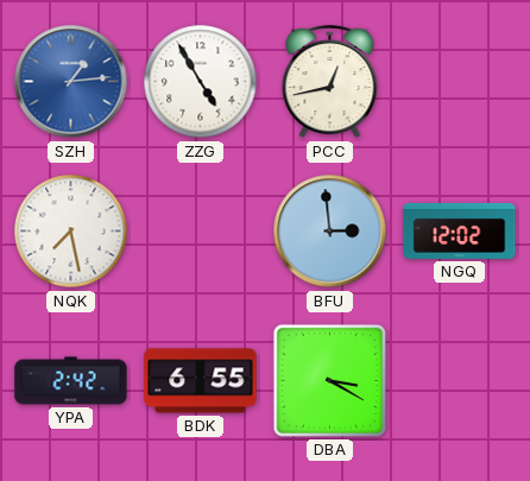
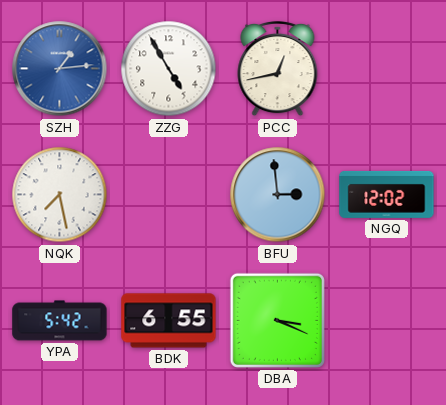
YPA: 2:42 -> 5:42 (60, 321)
DBA: 3:20 -> 3:19 (277, 320)
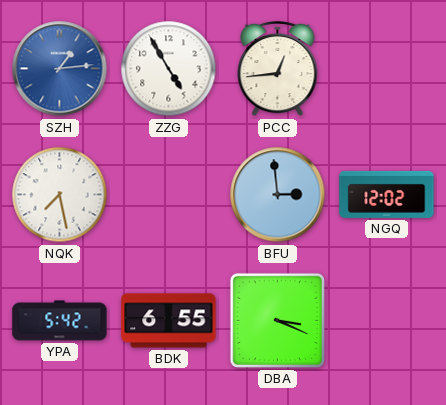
PCC: 12:43 -> 12:44 (278, 69)
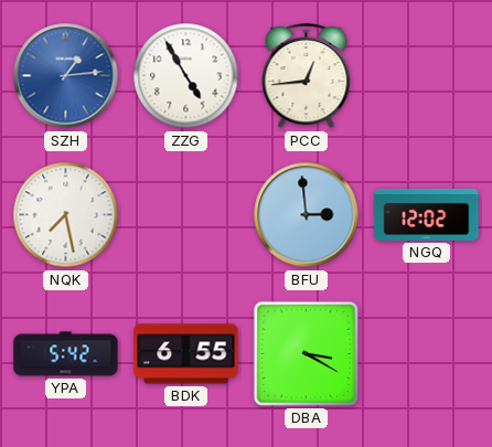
DBA: 3:19 -> 3:20 (306, 353)
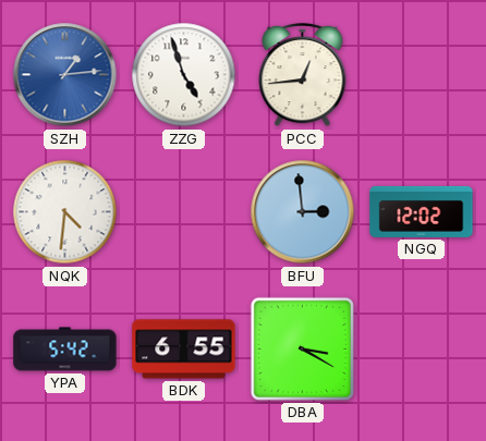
ZZG: 4:55 -> 4:57 (184, 75)
NQK: 7:28 -> 4:31 (65, 212)
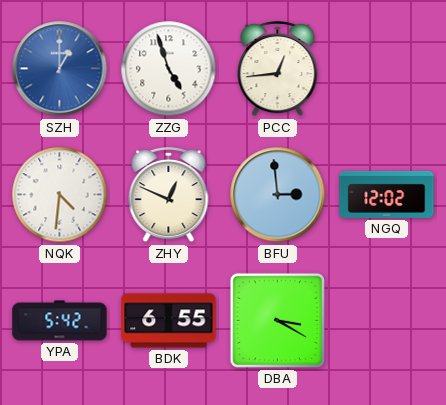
SZH: 1:14 -> 1:00 (60, 69)
ZHY: none -> 12:49 (169, 195)
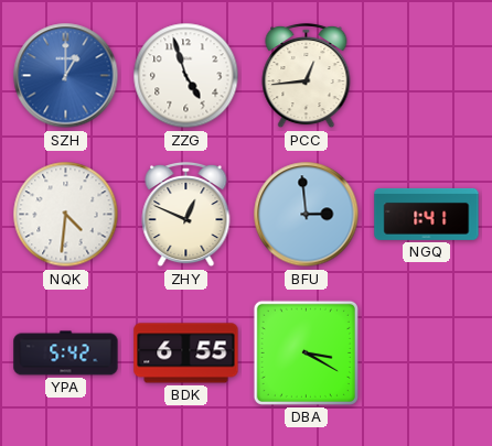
NGQ: 12:02 -> 1:41 (427, 214)
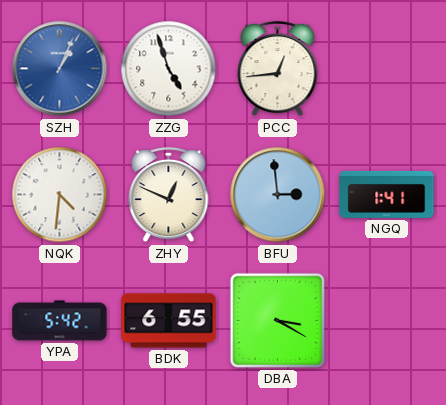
SZH: 1:00 -> 1:04 (60, 69)
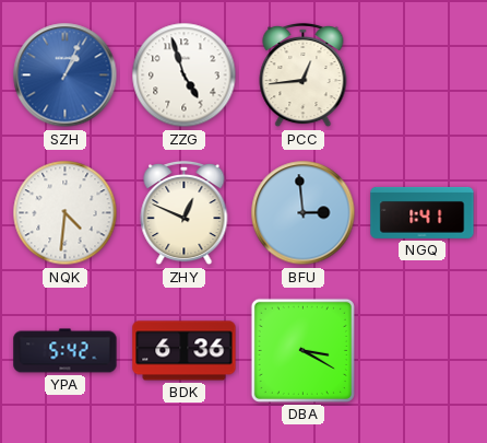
BDK: 6:55 -> 6:36 (185, 351)
